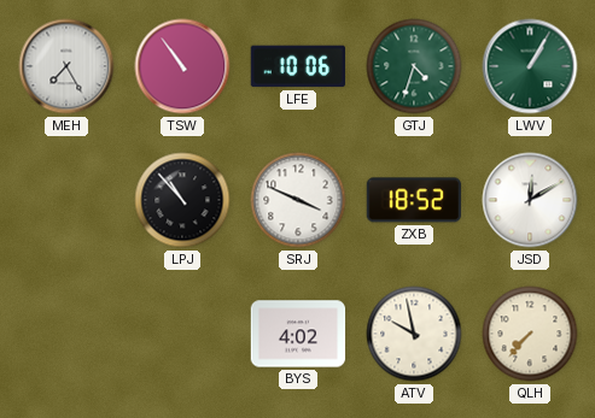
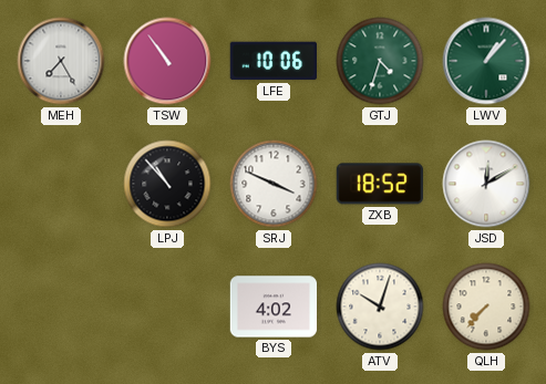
LWV: 1:05 -> 1:07 (486, 61)
ATV: 9:58 -> 10:03 (380, 307)
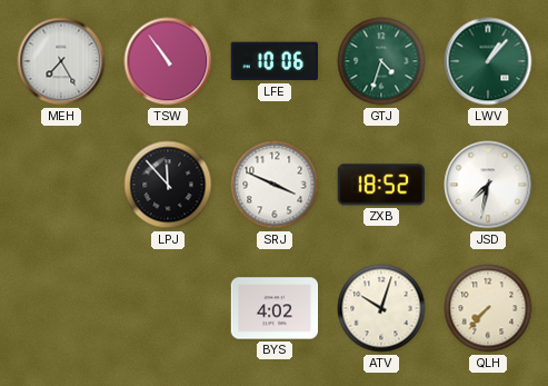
LPJ: 10:53 -> 11:53 (168, 185)
JSD: 12:10 -> 7:32 (488, 185)
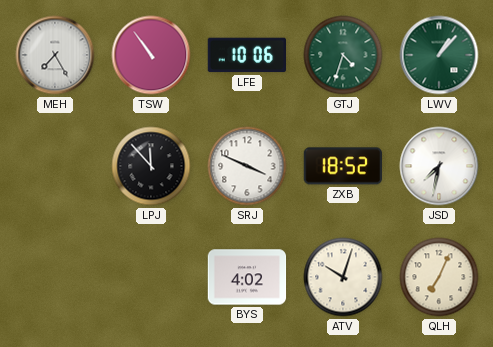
QLH: 7:37 -> 7:04 (439, 277)
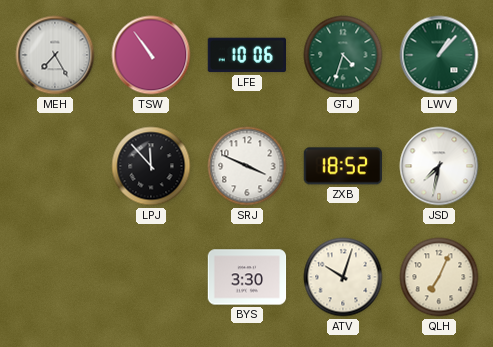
BYS: 4:02 -> 3:30 (247, 277)
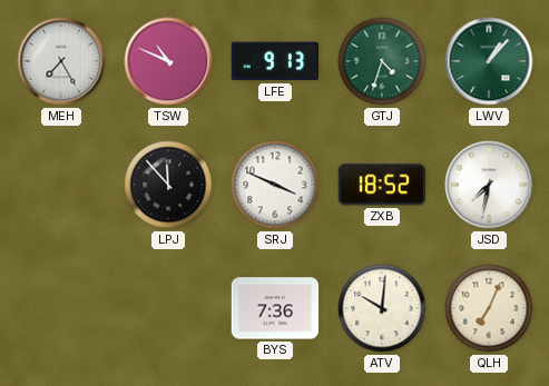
TSW: 10:54 -> 10:49 (168, 61)
LFE: 10:06 -> 9:13 (274, 61)
BYS: 3:30 -> 7:36 (275, 308)
ATV: 10:03 -> 10:01 (382, 308)
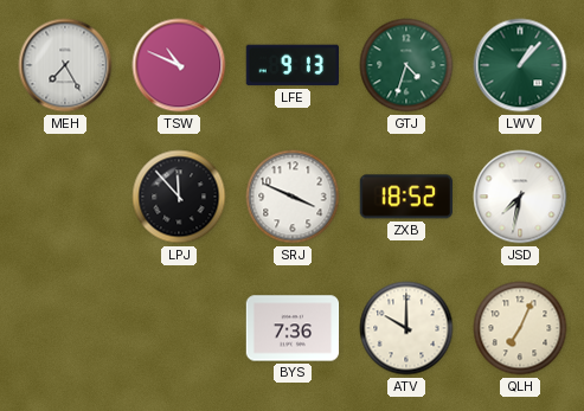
ATV: 10:01 -> 10:00 (406, 328)
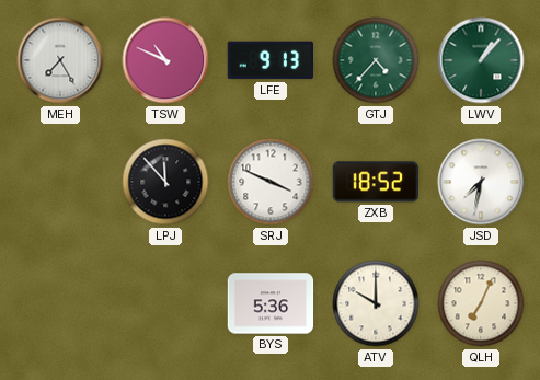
GTJ: 4:33 -> 4:37 (376, 60)
BYS: 7:36 -> 5:36 (271, 303)
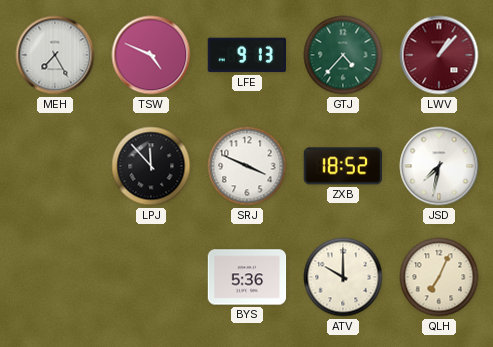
TSW: 10:49 -> 4:49 (151, 55)
LWV dial: green -> burgundy (439, 55)
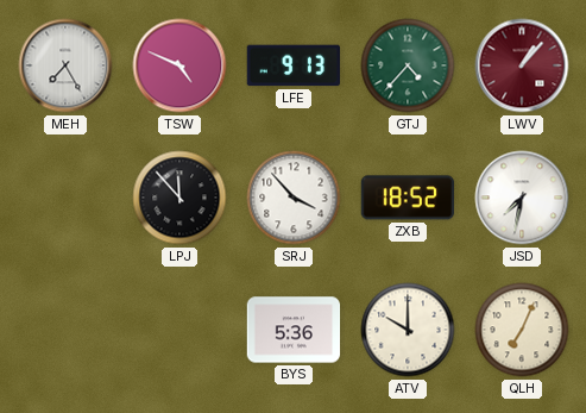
SRJ: 3:49 -> 3:53 (294, 198)
